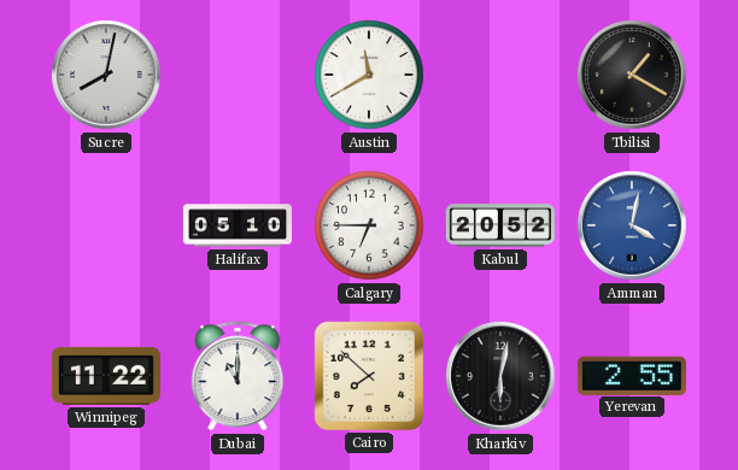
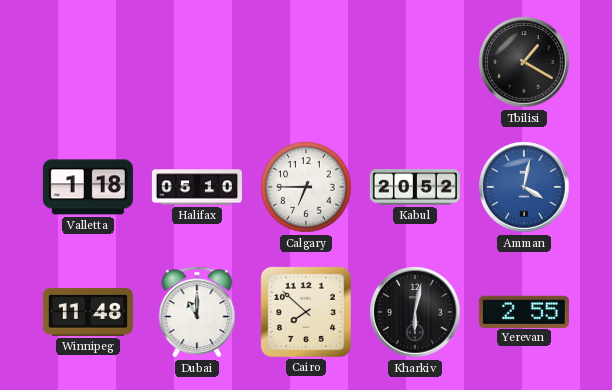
Sucre: 8:02 -> none (106, 75)
Austin: 11:40 -> none (369, 75)
Valletta: none -> 1:18 (88, 187)
Winnipeg: 11:22 -> 11:48 (88, 312)
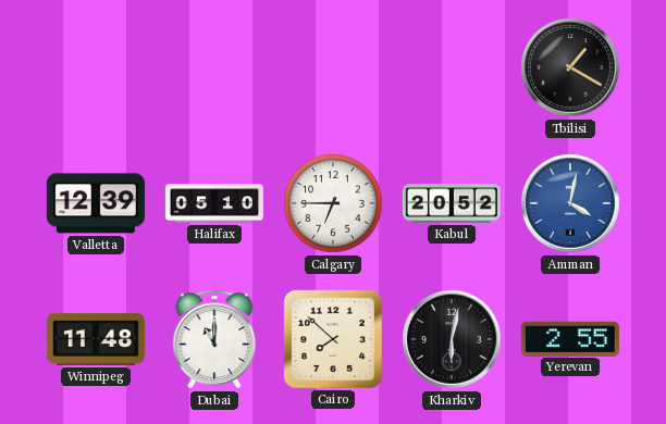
Valletta: 1:18 -> 12:39 (96, 203)
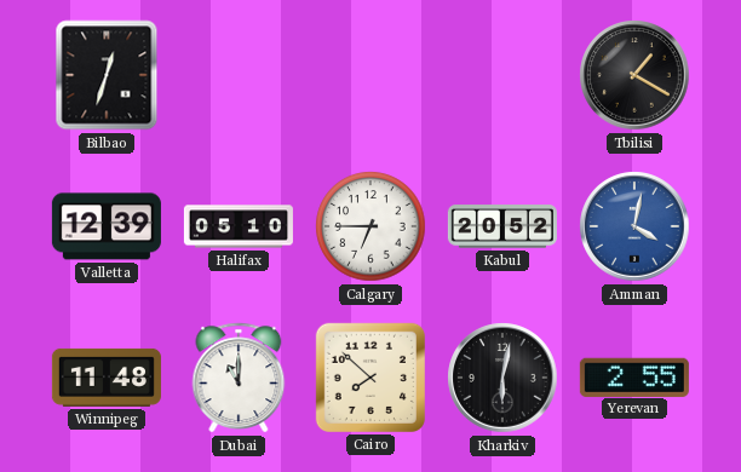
Bilbao: none -> 12:33 (107, 75)
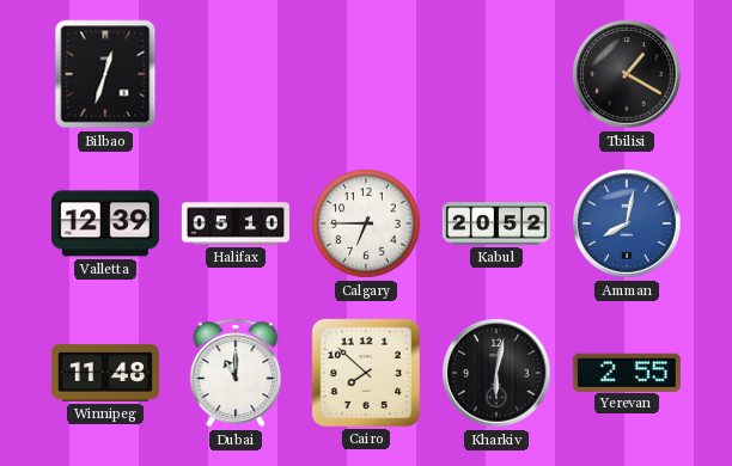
Amman: 4:02 -> 8:02 (627, 223)
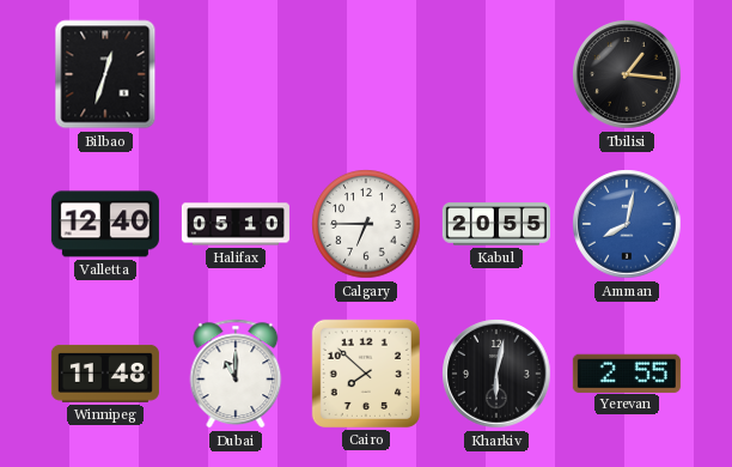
Tbilisi: 1:20 -> 1:16 (627, 74)
Valletta: 12:39 -> 12:40 (105, 224)
Kabul: 20:52 -> 20:55 (496, 224)
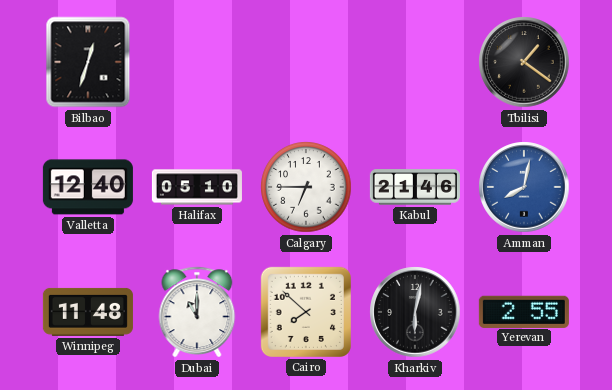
Tbilisi: 1:16 -> 1:21 (524, 62)
Kabul: 20:55 -> 21:46 (415, 187)
